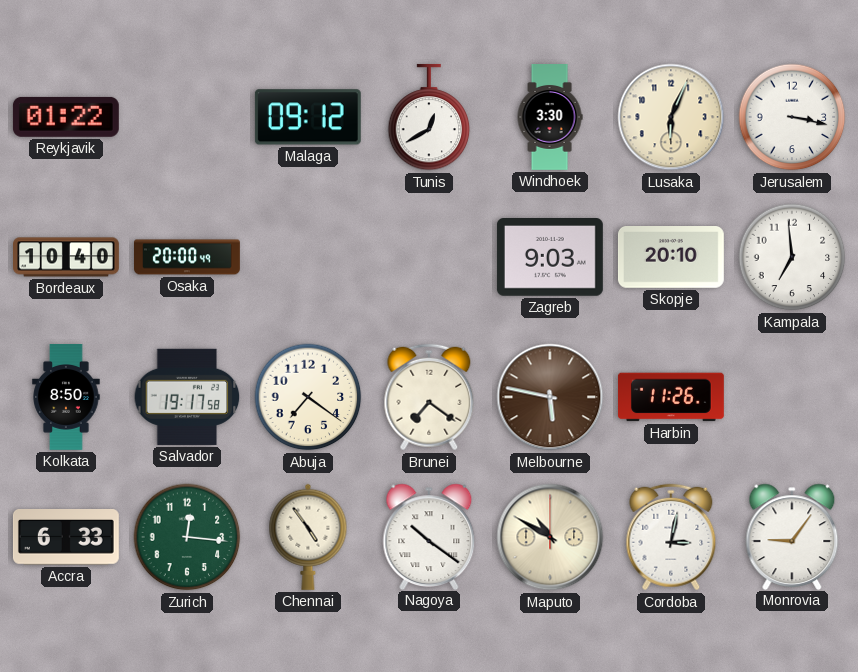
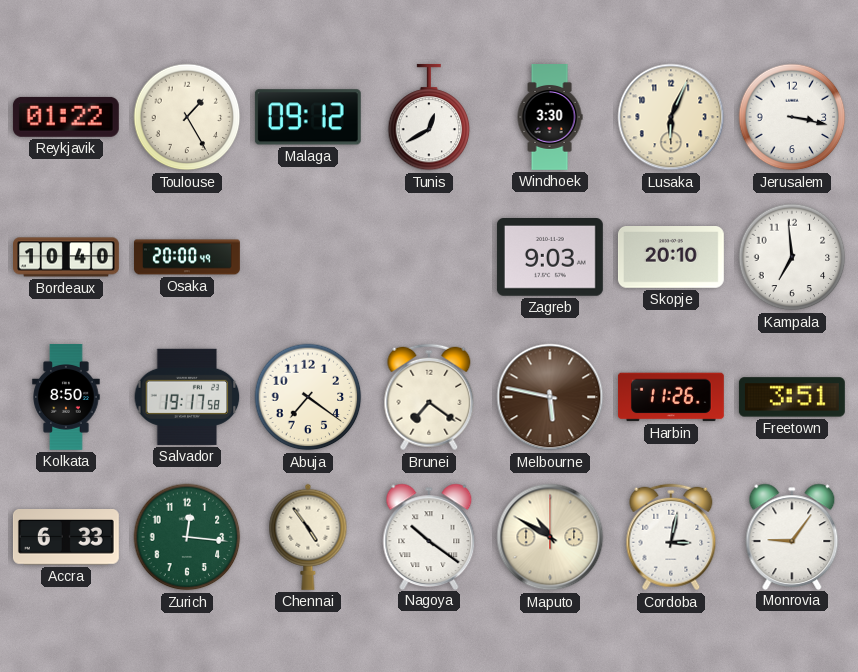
Toulouse: none -> 1:25 (187, 117)
Freetown: none -> 3:51 (792, 397)
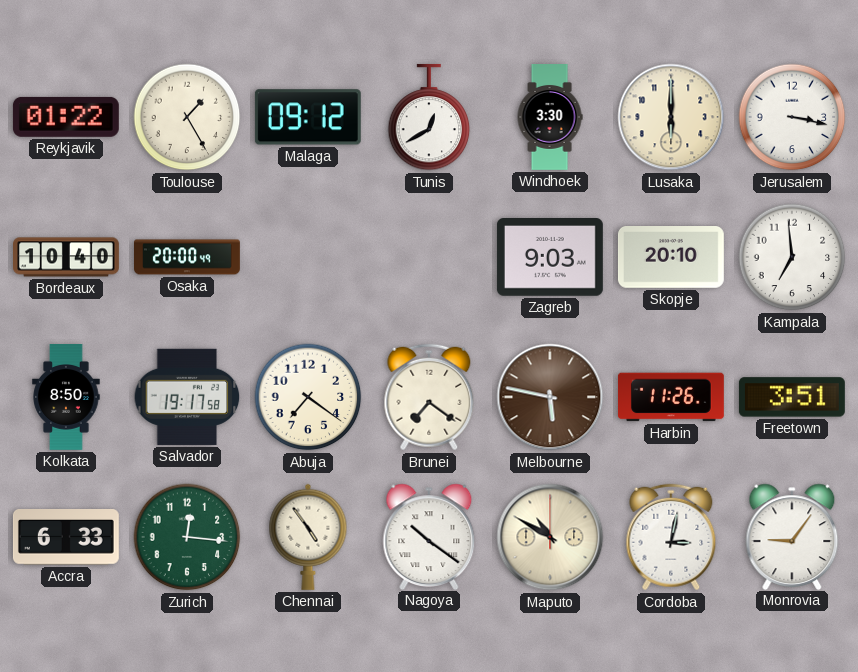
Lusaka: 6:04 -> 6:00 (671, 117)
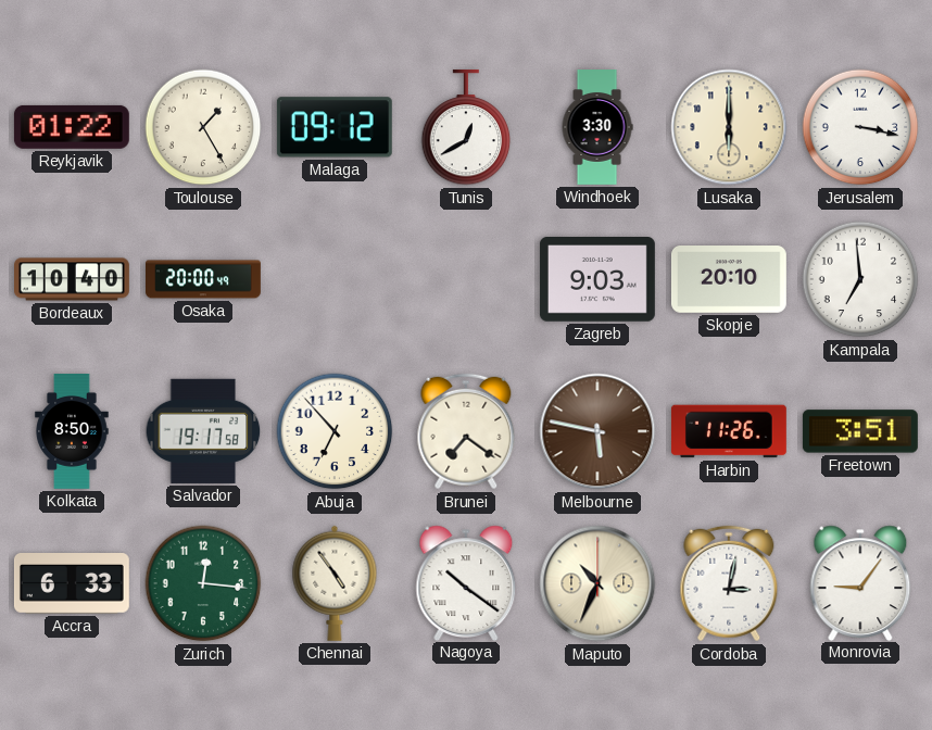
Abuja: 7:21 -> 6:53 (335, 431)
Maputo: 10:50 -> 10:34 (597, 583)
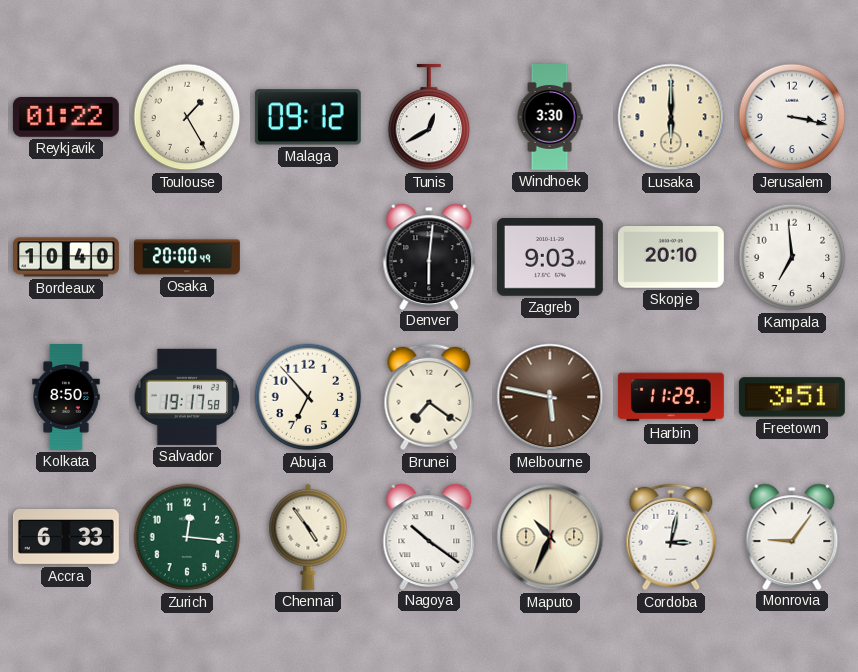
Denver: none -> 6:01 (429, 256)
Harbin: 11:26 -> 11:29 (671, 397)
